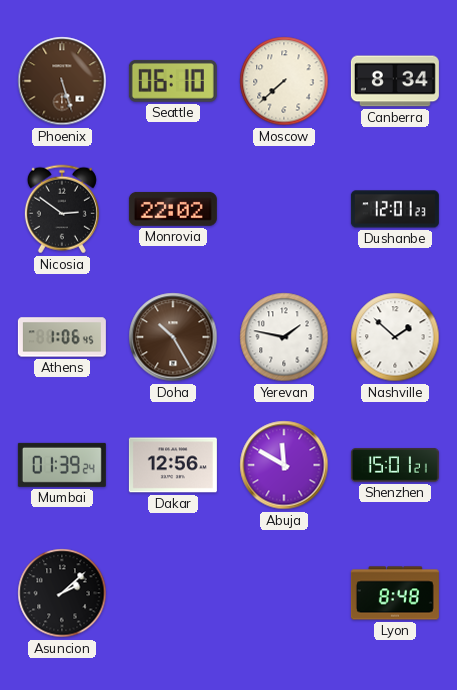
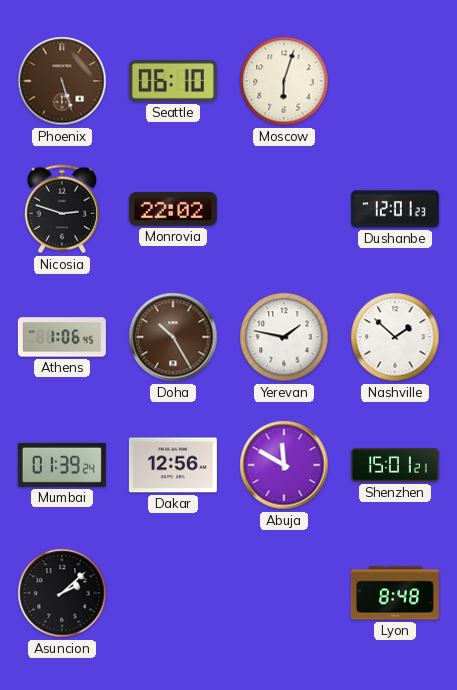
Moscow: 7:38 -> 6:03 (284, 81)
Canberra: 8:34 -> none (395, 81)
Nicosia: 2:51 -> 2:48 (62, 209)
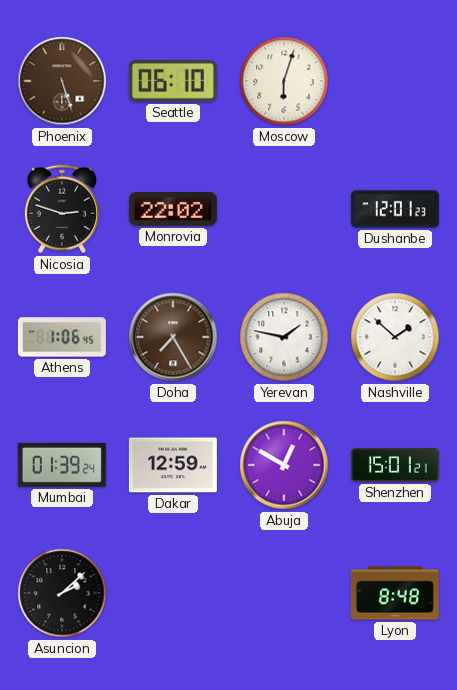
Doha: 10:25 -> 7:25 (173, 337)
Dakar: 12:56 -> 12:59 (173, 465)
Abuja: 11:50 -> 12:50 (284, 465)
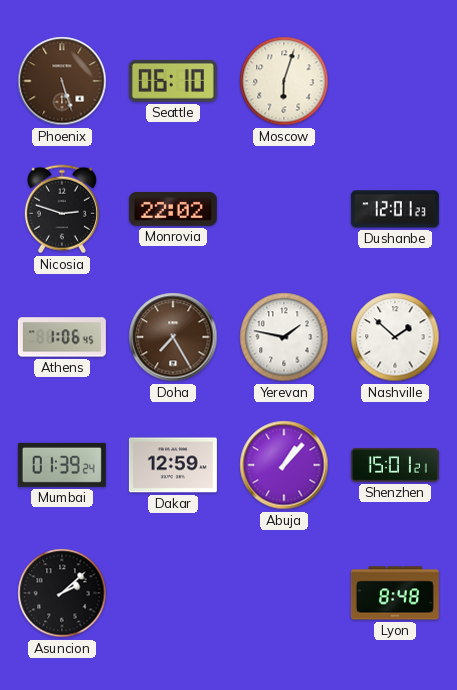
Abuja: 12:50 -> 1:07 (284, 465)
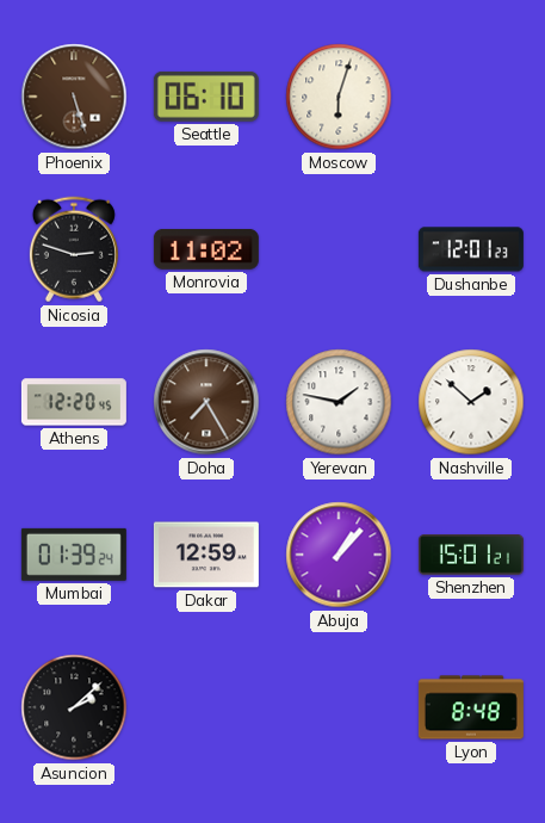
Monrovia: 22:02 -> 11:02 (206, 249)
Athens: 1:06 -> 12:20 (74, 402)
